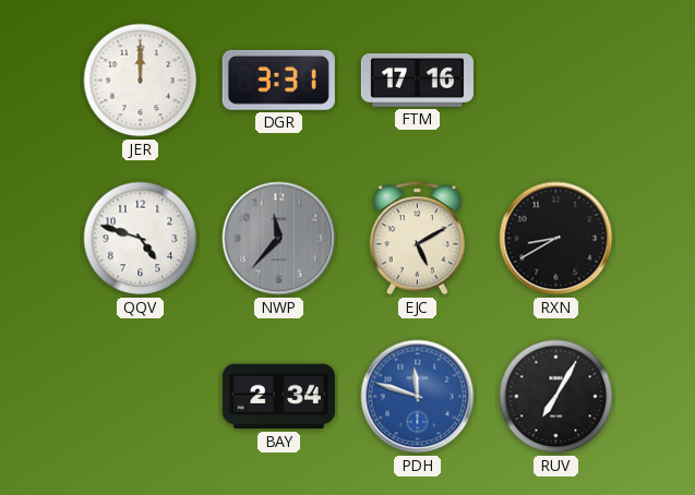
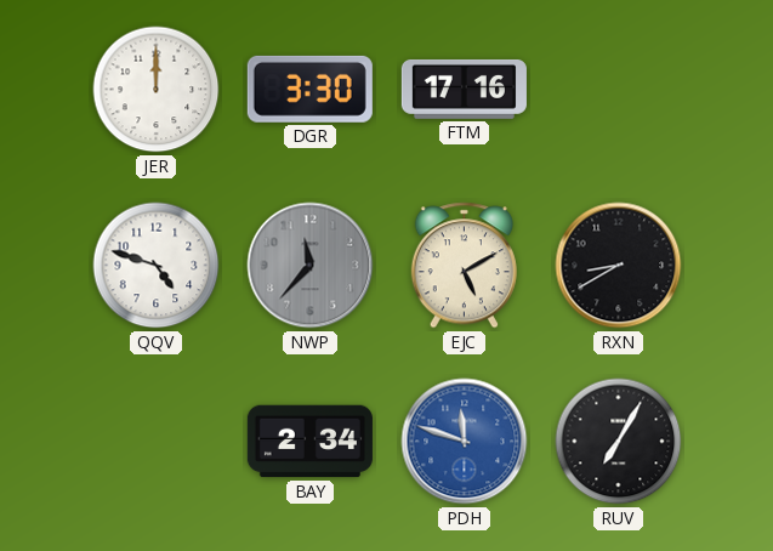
DGR: 3:31 -> 3:30 (309, 89)
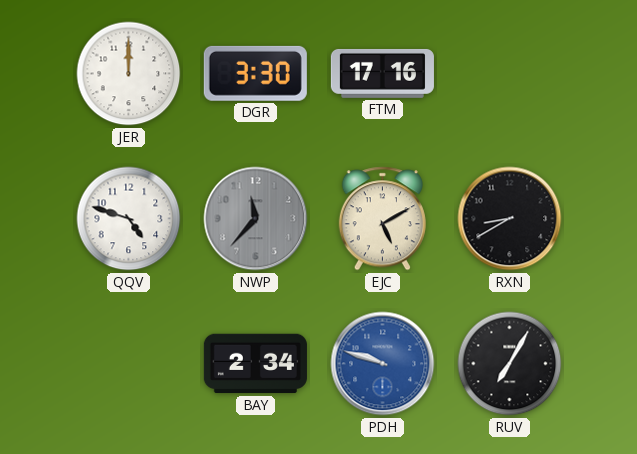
PDH: 11:48 -> 9:48 (383, 364)
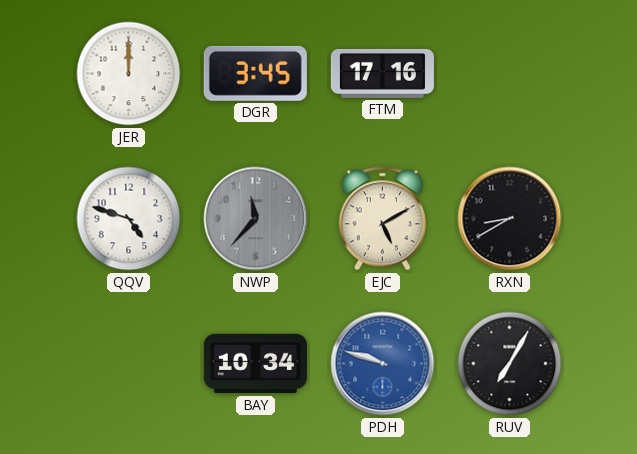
DGR: 3:30 -> 3:45 (255, 73)
BAY: 2:34 -> 10:34 (255, 364)
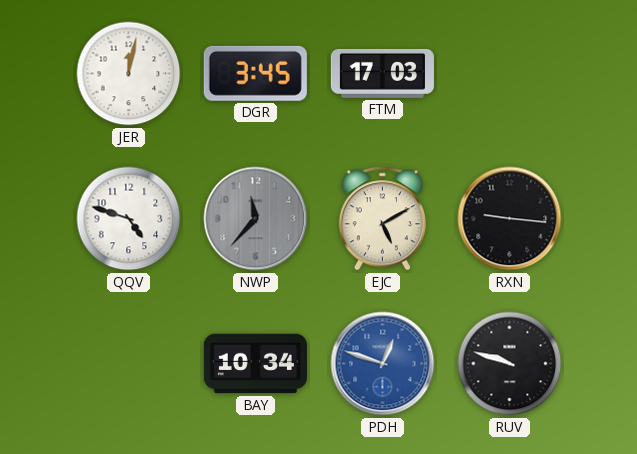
JER: 12:00 -> 12:02 (129, 74)
FTM: 17:16 -> 17:03 (382, 73)
RXN: 8:40 -> 9:16 (510, 219)
PDH: 9:48 -> 12:48 (383, 364)
RUV: 7:05 -> 9:48 (510, 364)
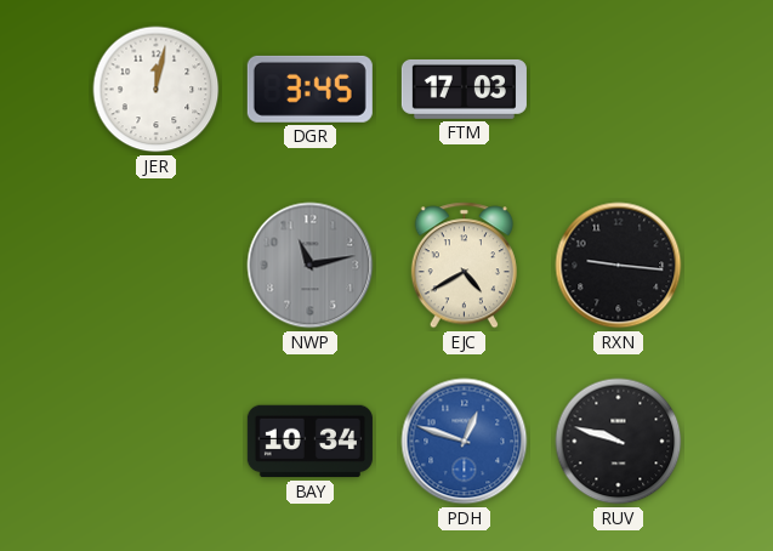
QQV: 4:48 -> none (129, 219)
NWP: 11:37 -> 11:13 (311, 266)
EJC: 5:10 -> 4:40 (464, 266)
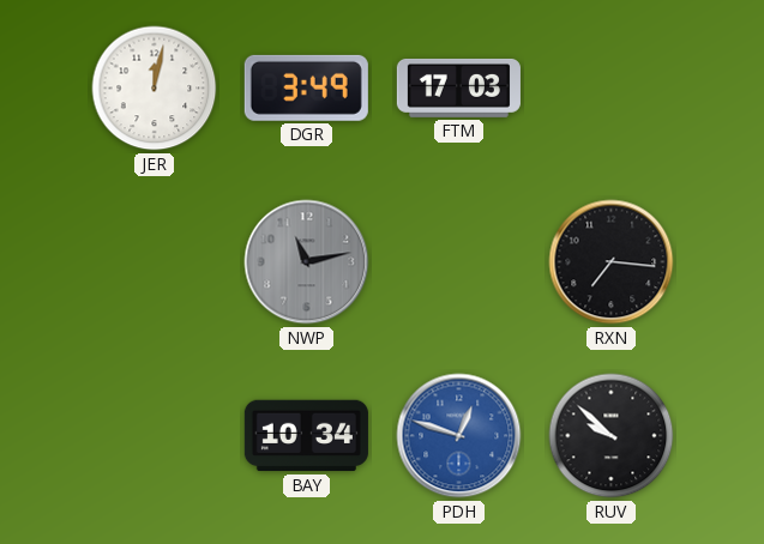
DGR: 3:45 -> 3:49 (306, 87)
EJC: 4:40 -> none (464, 266)
RXN: 9:16 -> 7:16 (612, 262)
RUV: 9:48 -> 9:52 (612, 436)
